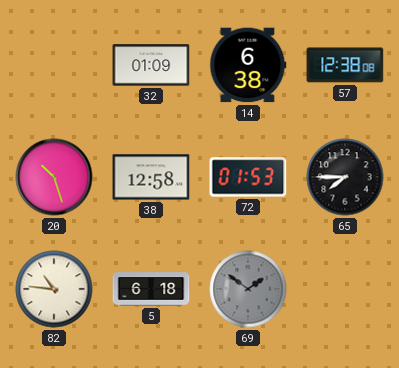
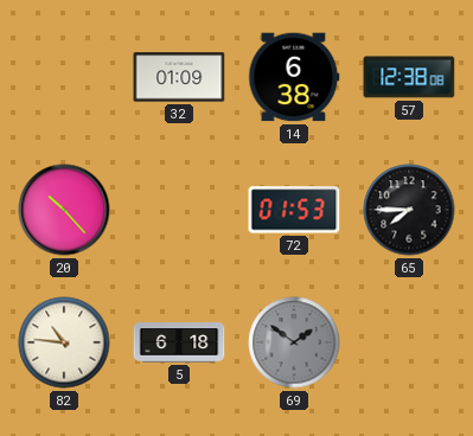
20: 10:27 -> 10:23 (64, 210)
38: 12:58 -> none (151, 177)
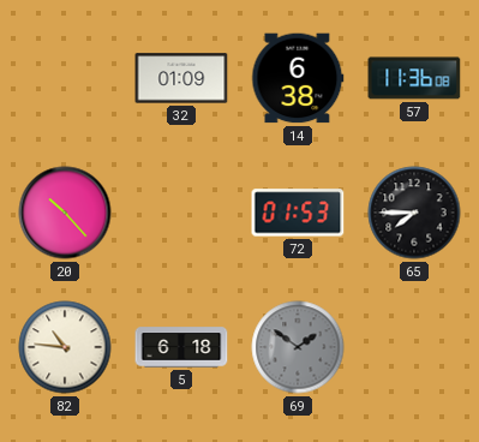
57: 12:38 -> 11:36 (414, 78)
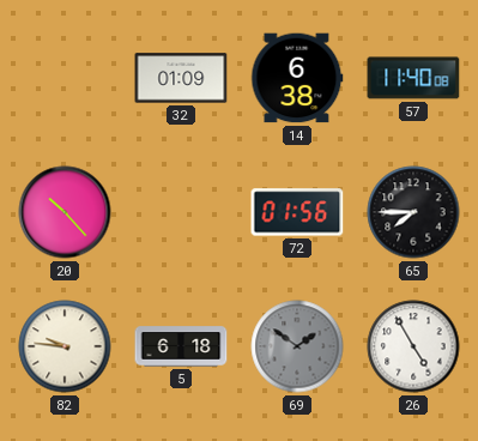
57: 11:36 -> 11:40 (413, 78)
72: 01:53 -> 01:56 (297, 212)
82: 10:46 -> 9:46 (65, 346)
26: none -> 4:55 (413, 346)
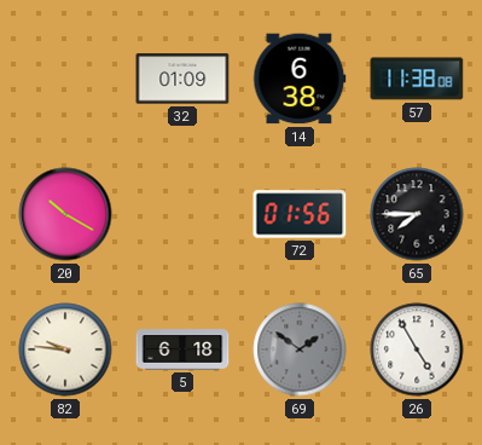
57: 11:40 -> 11:38 (417, 79)
20: 10:23 -> 10:20 (65, 214)
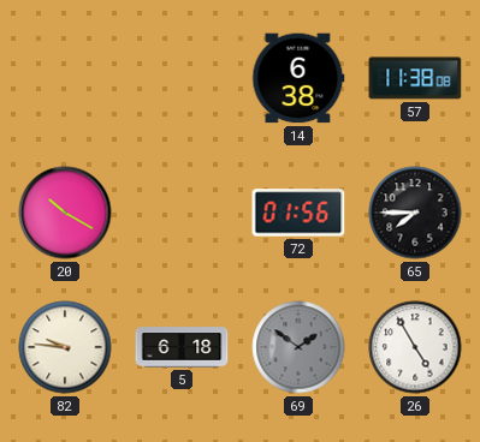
32: 01:09 -> none (182, 79)
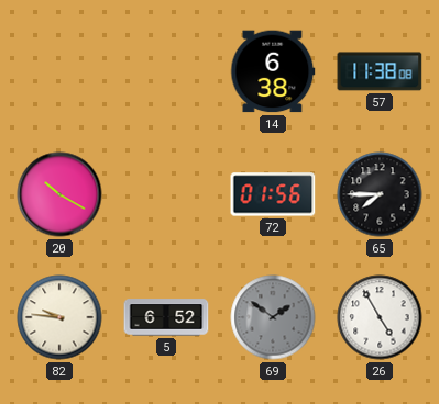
5: 6:18 -> 6:52 (166, 317)
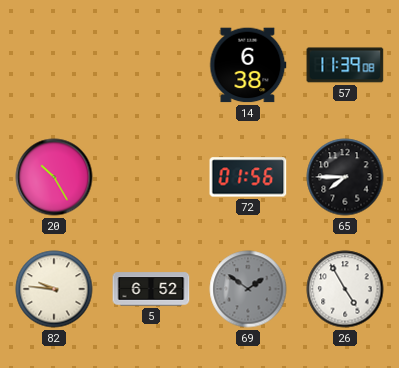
57: 11:38 -> 11:39 (345, 65)
20: 10:20 -> 10:25 (54, 177)
